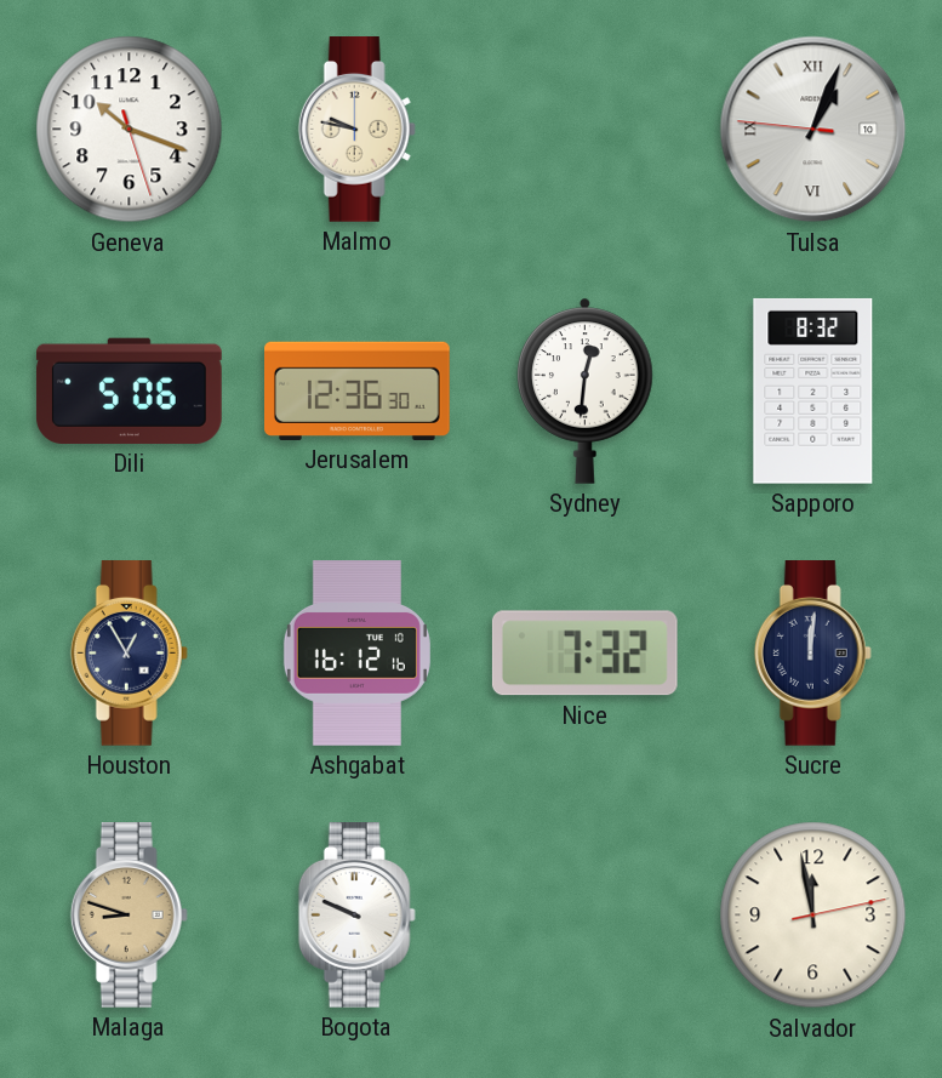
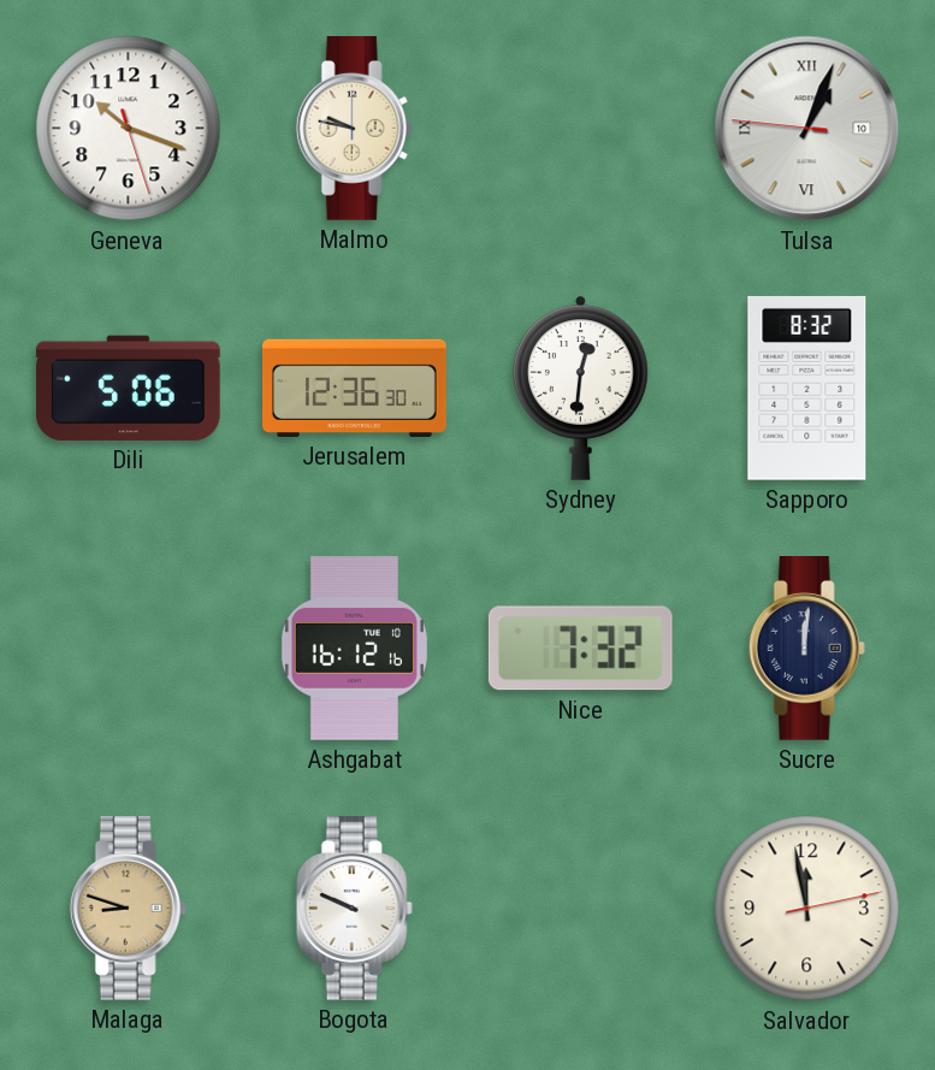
Houston: 12:55 -> none (129, 654)
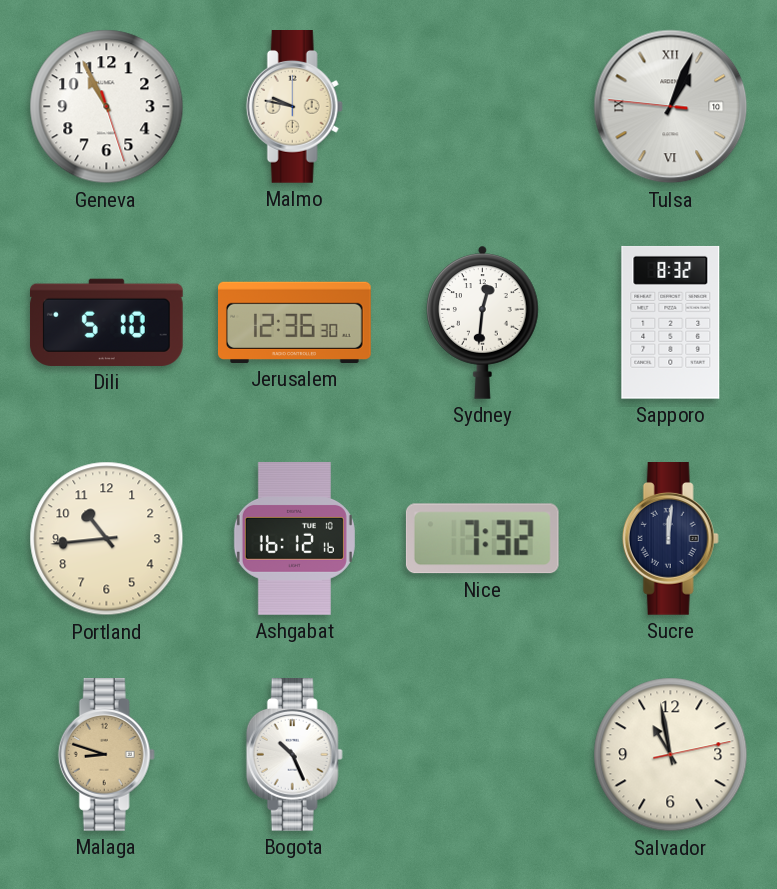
Geneva: 10:18 -> 10:55 (107, 107)
Dili: 5:06 -> 5:10 (106, 322)
Portland: none -> 10:44 (107, 539)
Bogota: 9:49 -> 10:26 (294, 755)
Salvador: 11:58 -> 10:58 (671, 755)
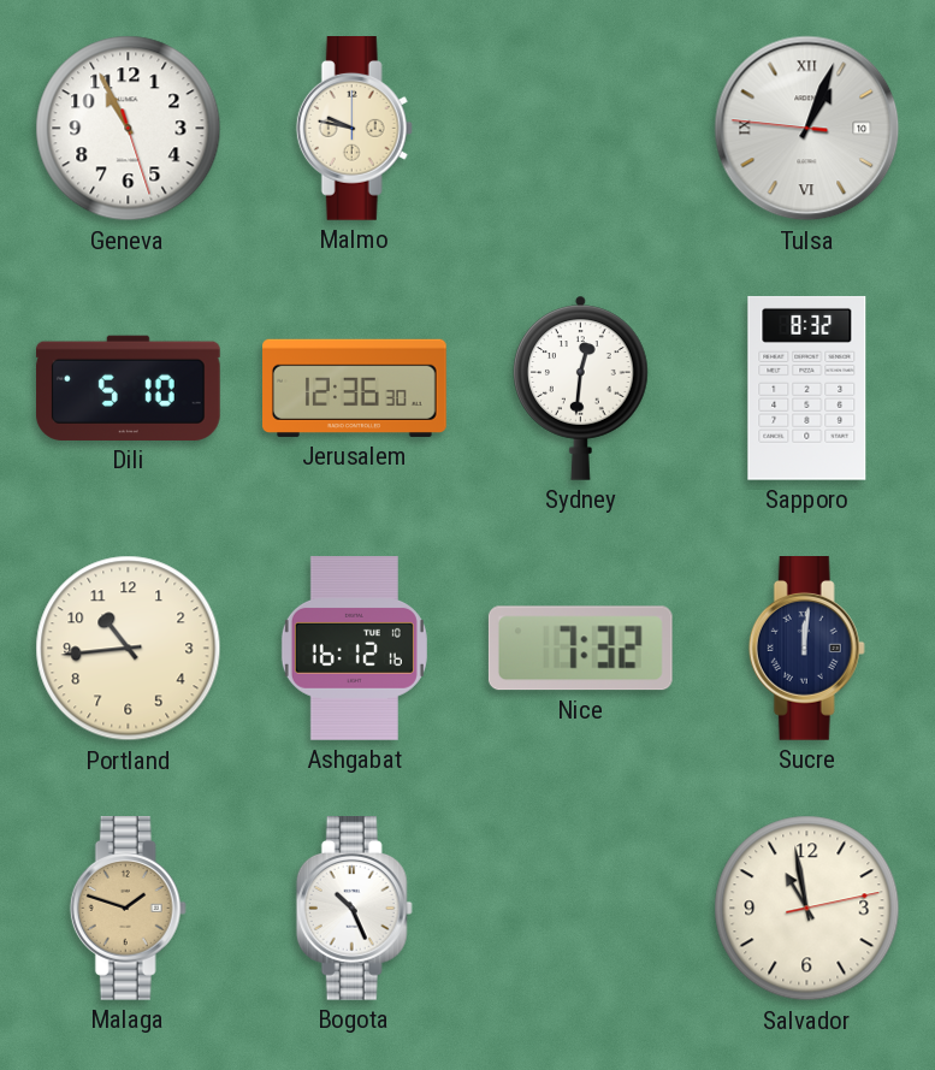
Malaga: 8:48 -> 1:48 (128, 909)
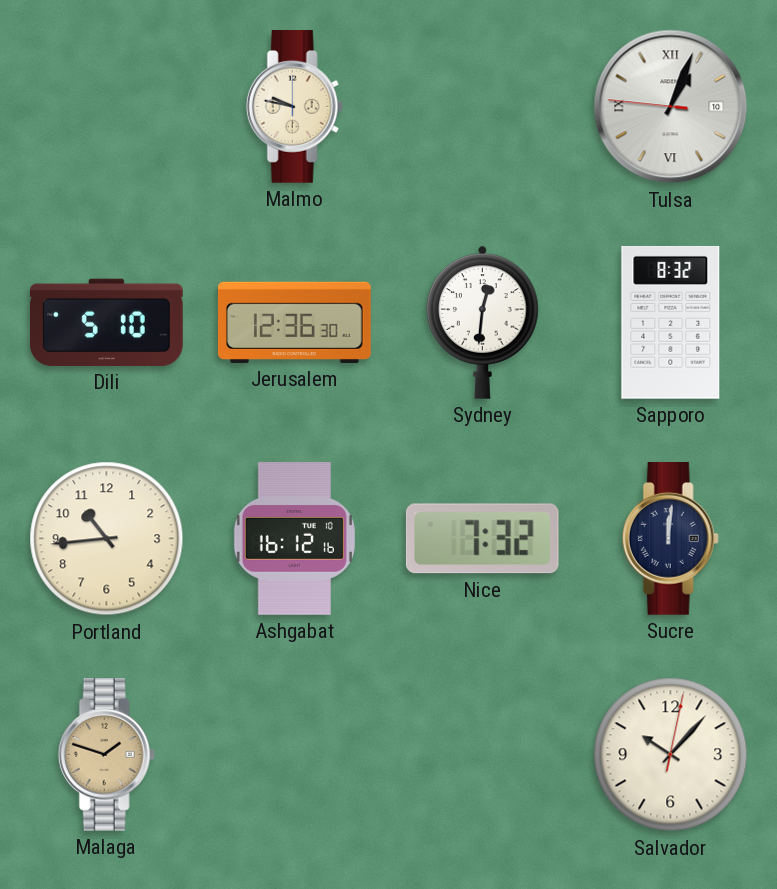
Geneva: 10:55 -> none (129, 129)
Bogota: 10:26 -> none (354, 909)
Salvador: 10:58 -> 10:07 (671, 755)
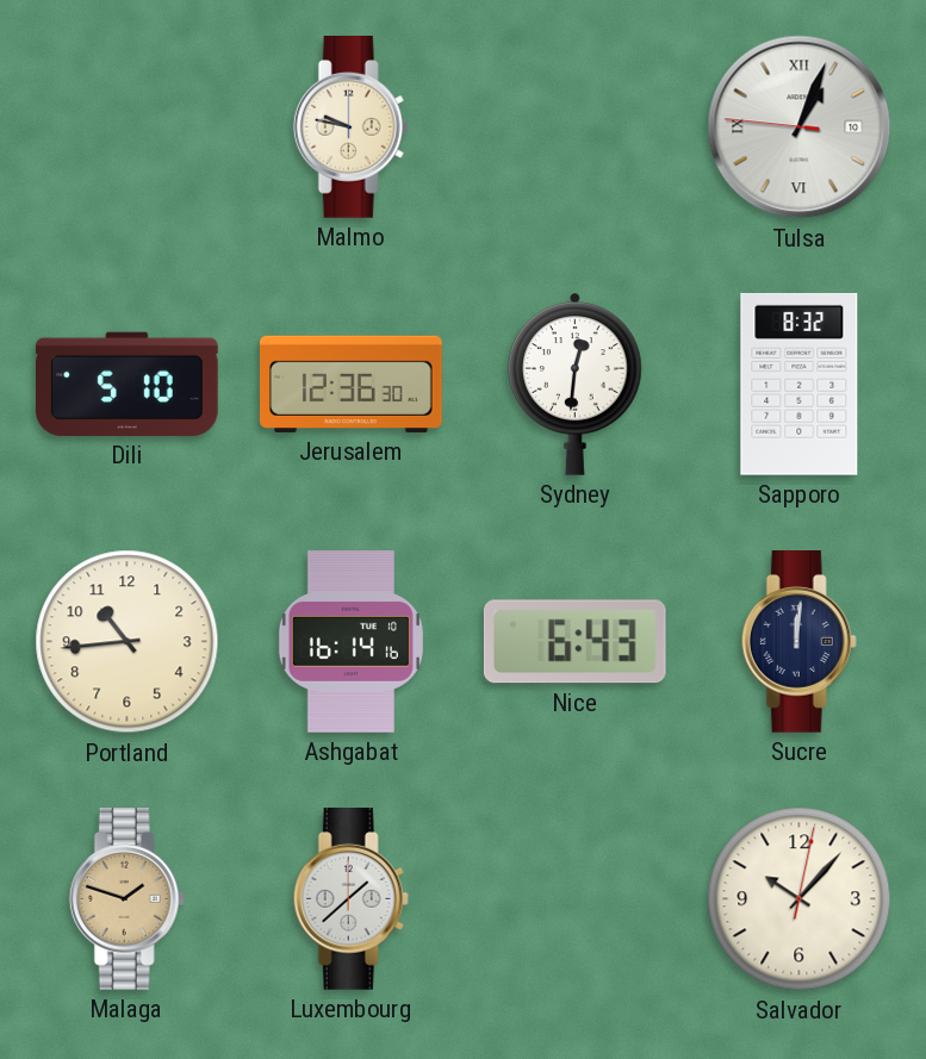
Ashgabat: 16:12 -> 16:14 (350, 642)
Nice: 7:32 -> 6:43 (574, 642)
Luxembourg: none -> 1:38 (350, 899)
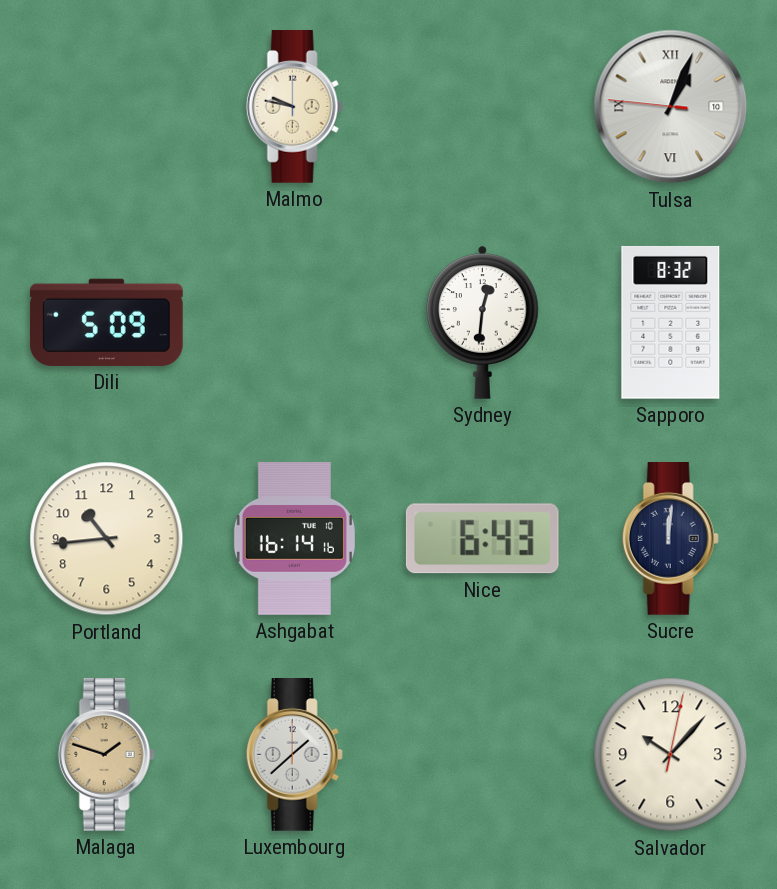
Dili: 5:10 -> 5:09 (106, 322)
Jerusalem: 12:36 -> none (352, 384)
